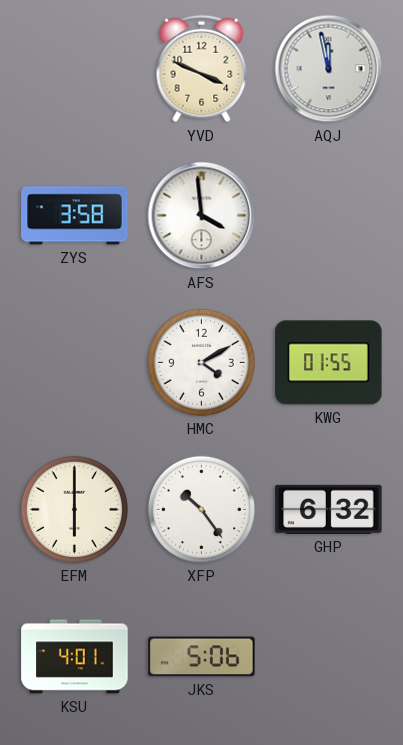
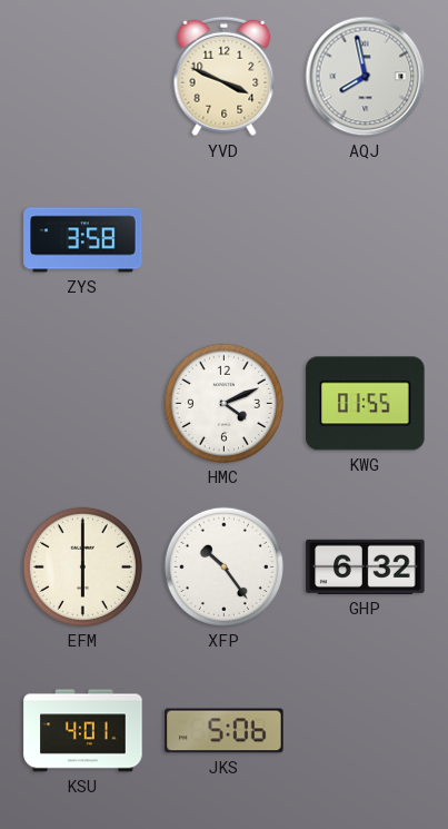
AQJ: 11:58 -> 7:58 (366, 77)
AFS: 3:59 -> none (202, 216)
HMC: 4:10 -> 4:11 (223, 403)
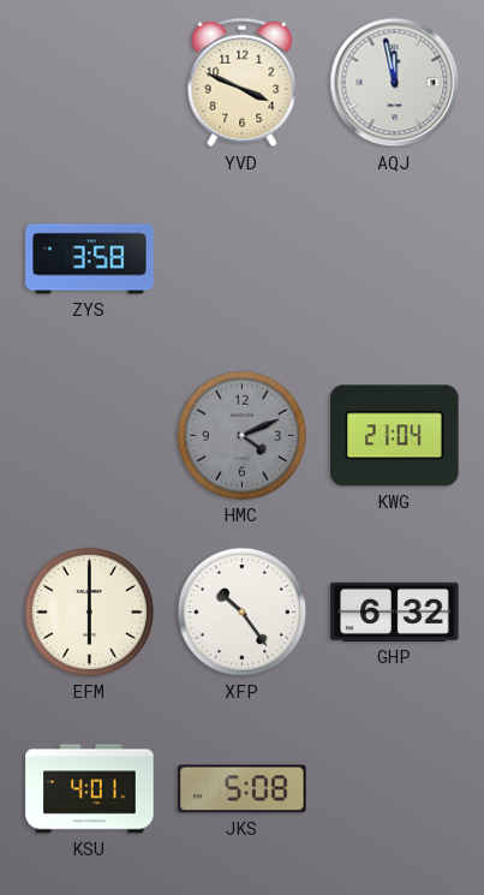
AQJ: 7:58 -> 11:58 (395, 83)
HMC dial: white -> grey (241, 435)
KWG: 01:55 -> 21:04 (395, 436)
JKS: 5:06 -> 5:08 (243, 789)
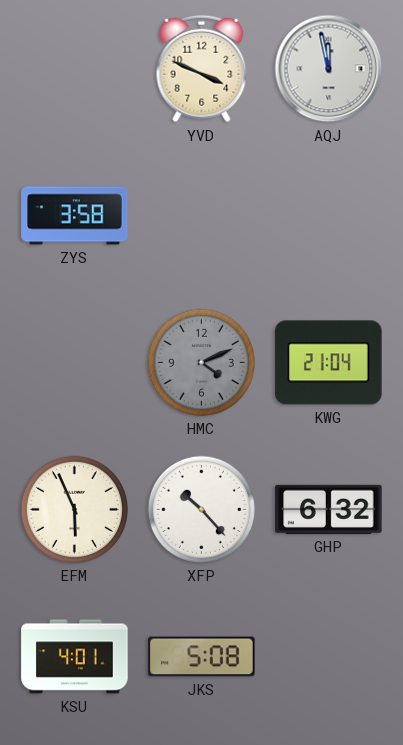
EFM: 6:00 -> 5:56 (74, 509)
XFP: 10:24 -> 10:23 (201, 509)
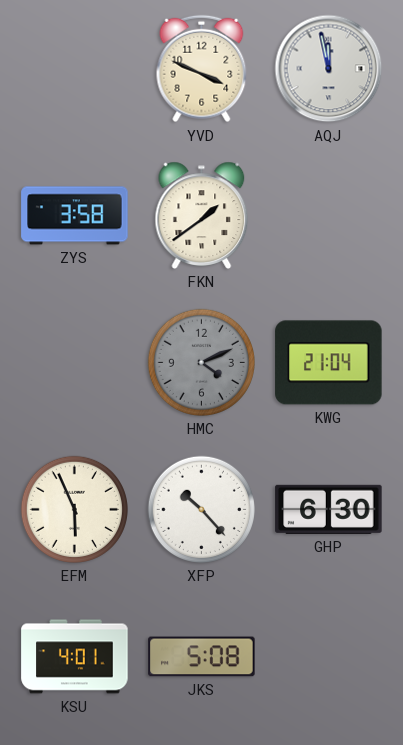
FKN: none -> 1:39 (202, 215)
GHP: 6:32 -> 6:30 (329, 509)
